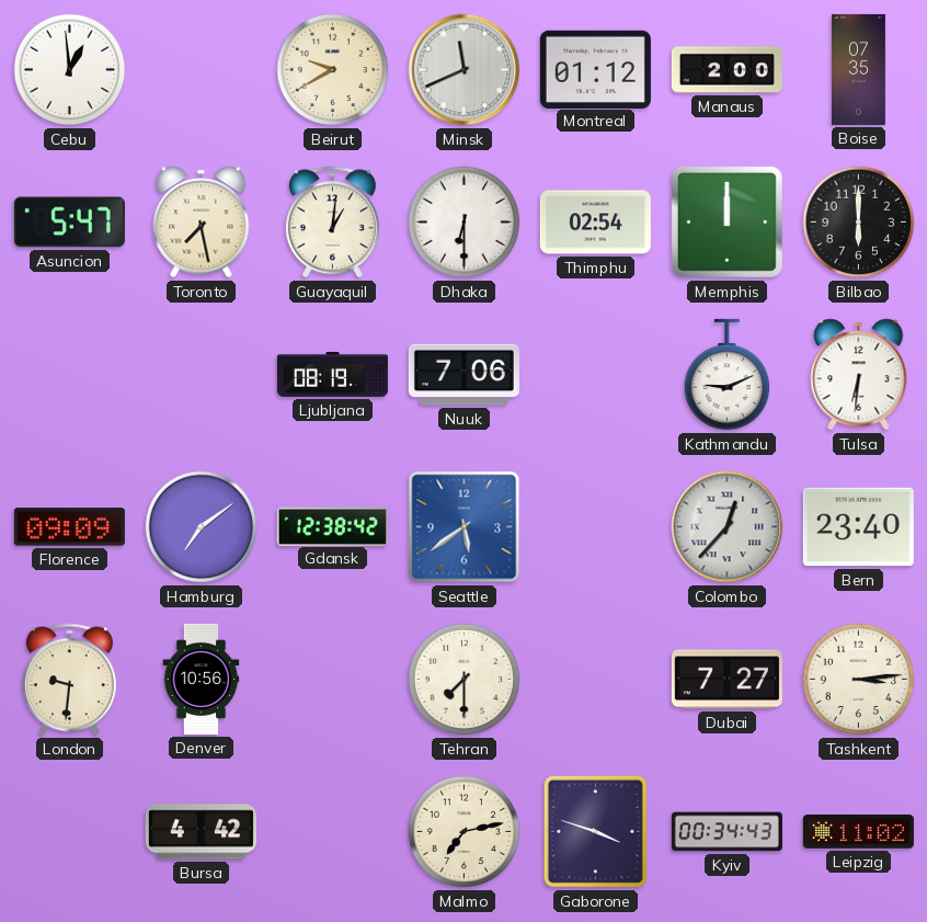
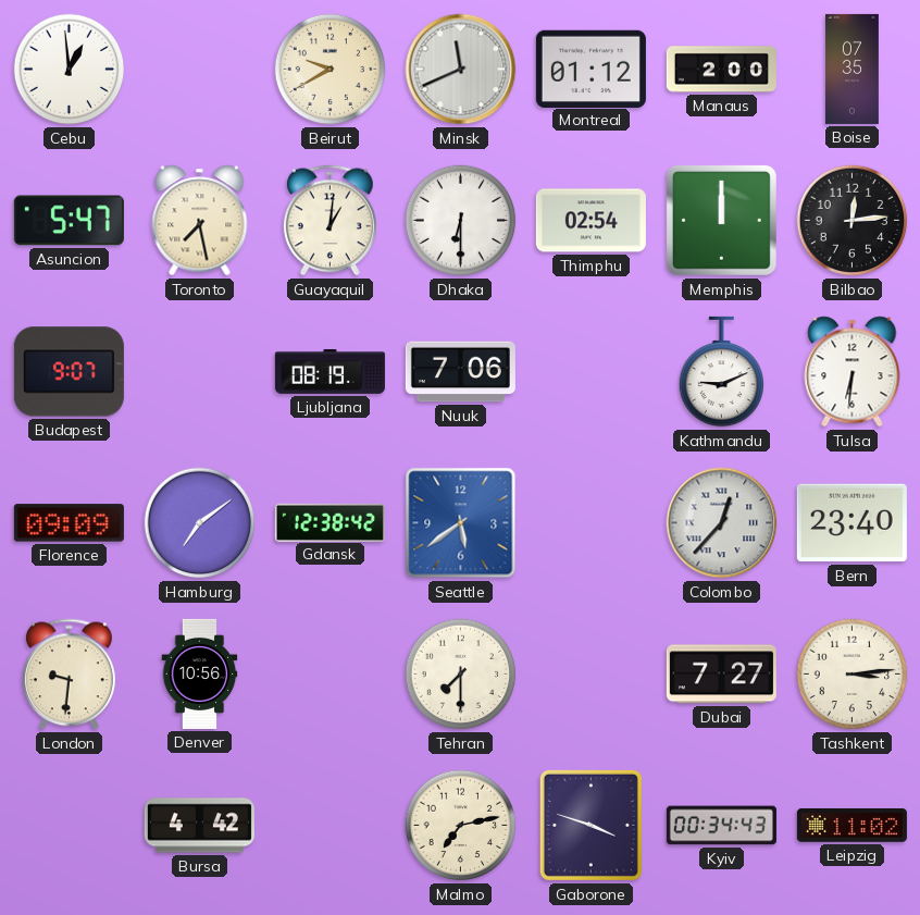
Bilbao: 6:00 -> 12:14 (853, 221)
Budapest: none -> 9:07 (69, 372)
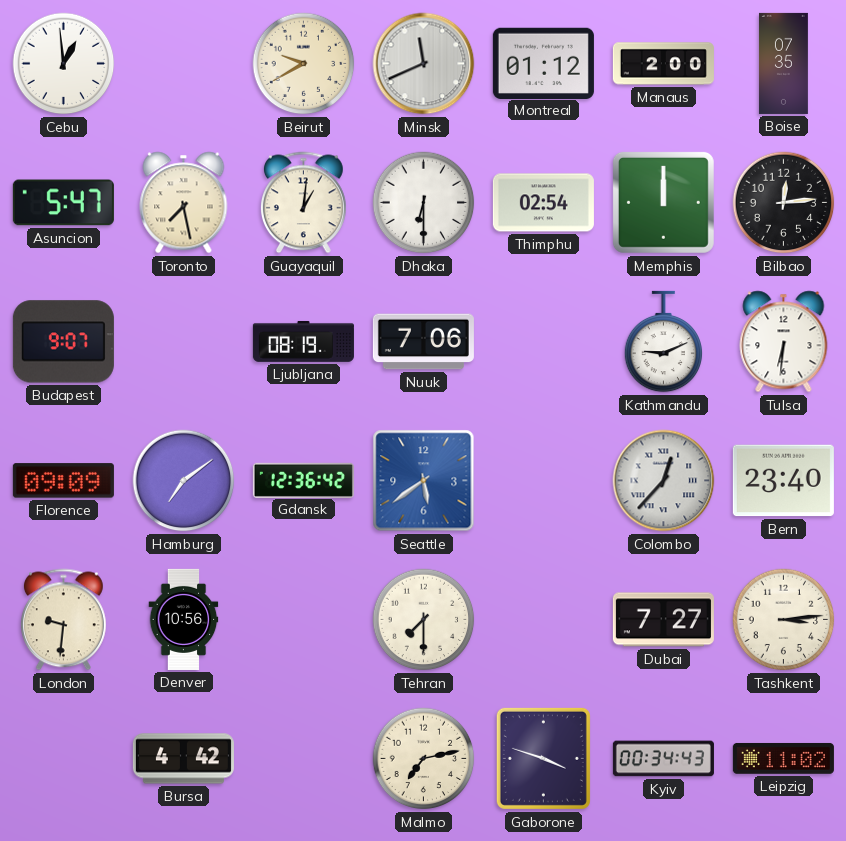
Gdansk: 12:38 -> 12:36 (303, 480)
